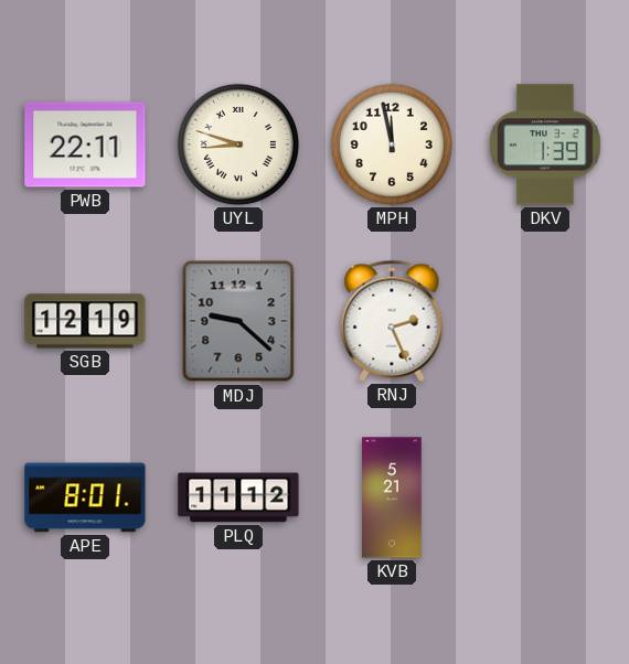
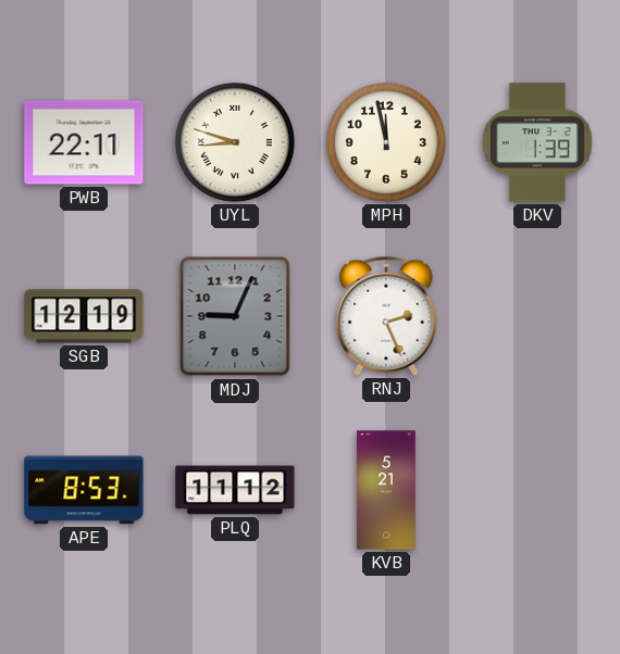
MDJ: 9:22 -> 9:04 (235, 316)
APE: 8:01 -> 8:53 (84, 490)
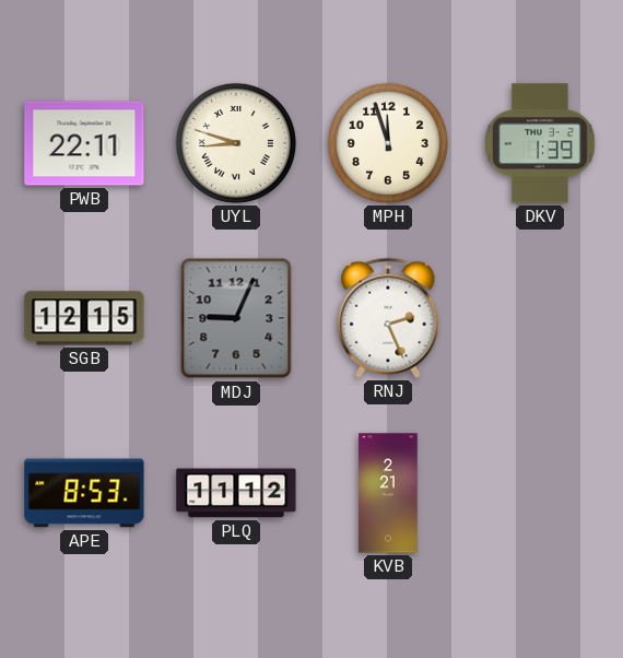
MPH: 11:58 -> 11:57 (388, 143)
SGB: 12:19 -> 12:15 (84, 318)
KVB: 5:21 -> 2:21 (388, 493)
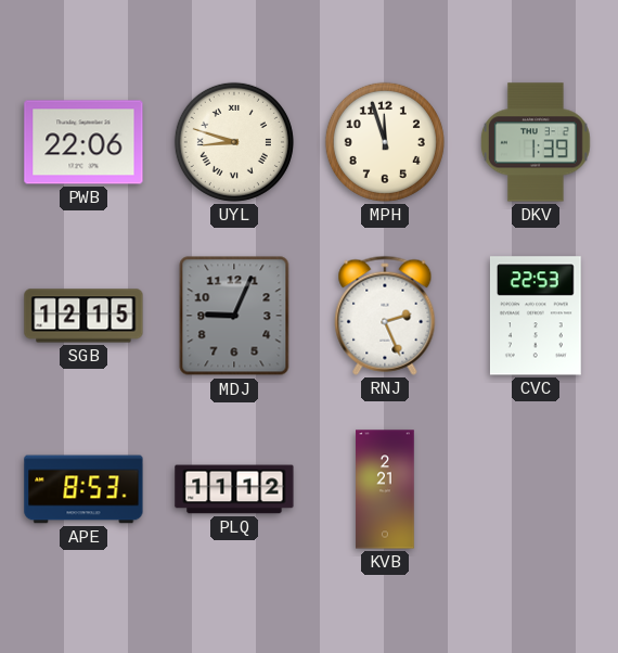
PWB: 22:11 -> 22:06 (83, 142)
CVC: none -> 22:53 (536, 316)
